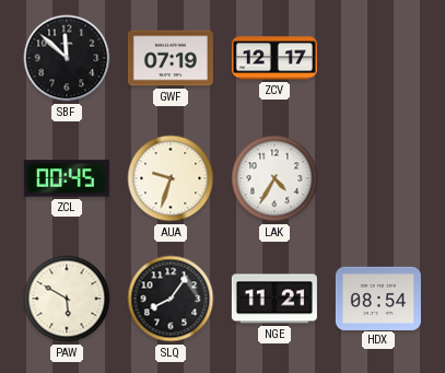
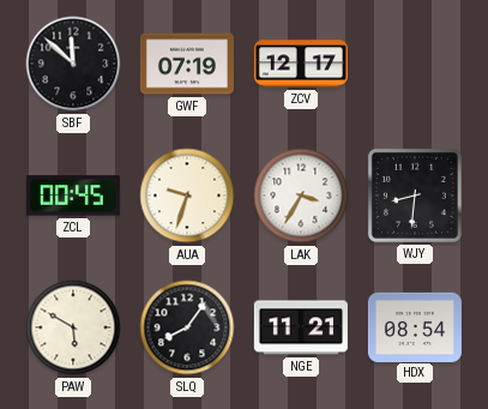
LAK: 4:35 -> 3:35 (301, 196)
WJY: none -> 8:31 (415, 196)
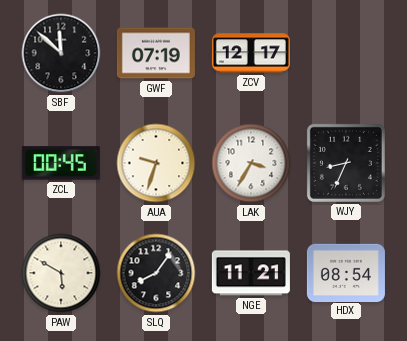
WJY: 8:31 -> 8:34 (346, 163)
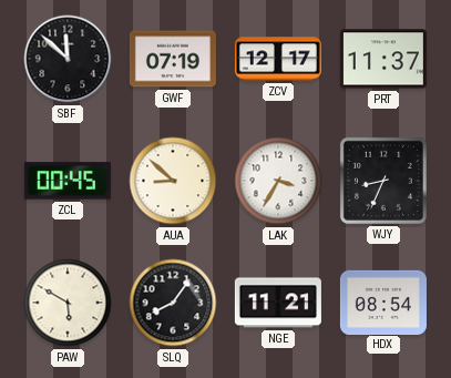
PRT: none -> 11:37 (383, 59)
AUA: 9:33 -> 8:52 (173, 181)
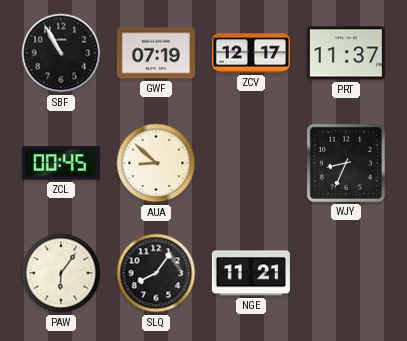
SBF: 11:52 -> 10:55 (61, 53)
LAK: 3:35 -> none (278, 181)
PAW: 5:50 -> 6:06 (61, 273)
HDX: 08:54 -> none (383, 302)
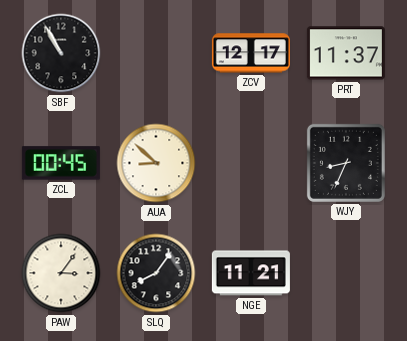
GWF: 07:19 -> none (156, 53)
PAW: 6:06 -> 3:06 (61, 273)
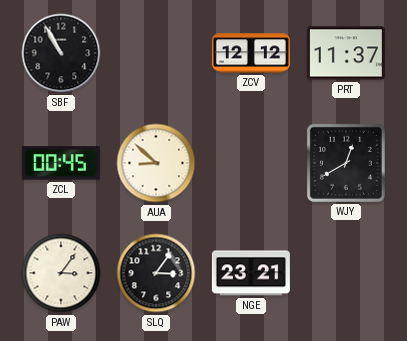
ZCV: 12:17 -> 12:12 (251, 53)
WJY: 8:34 -> 12:40 (346, 163)
SLQ: 8:06 -> 3:06 (156, 273)
NGE: 11:21 -> 23:21 (251, 273)
